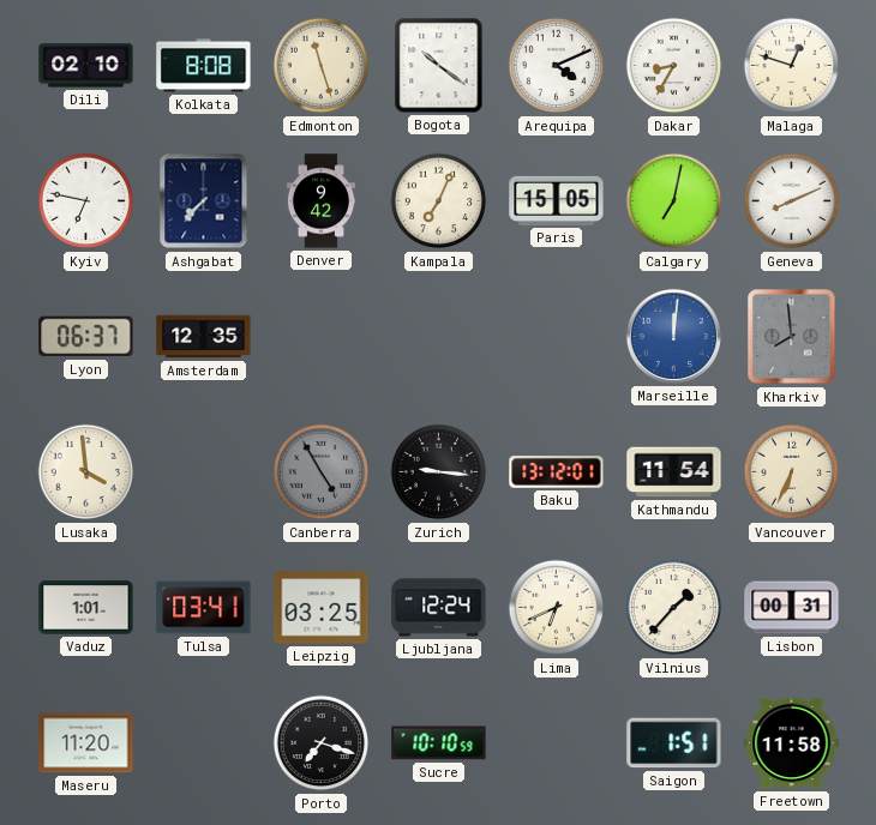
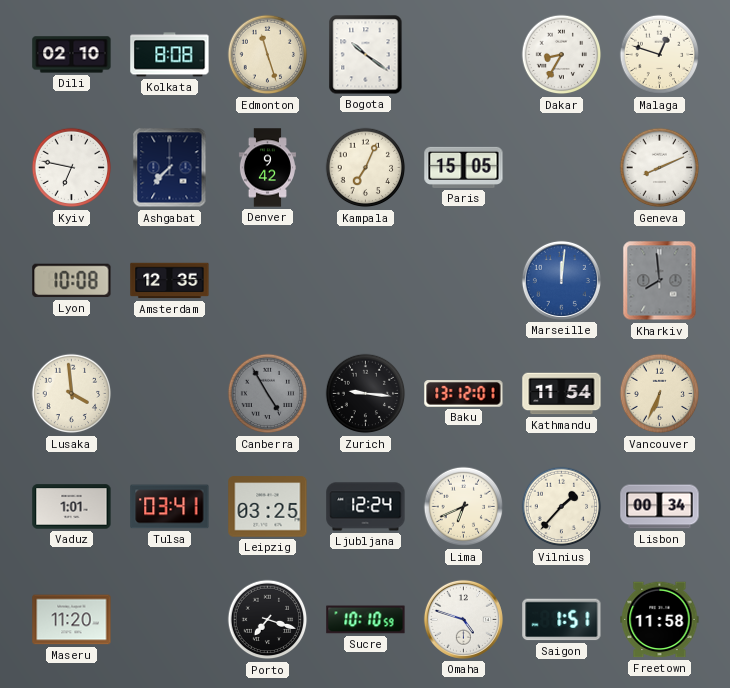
Arequipa: 4:11 -> none (557, 66)
Calgary: 7:02 -> none (674, 201)
Lyon: 06:37 -> 10:08 (72, 281)
Lisbon: 00:31 -> 00:34 (660, 507)
Omaha: none -> 4:48 (463, 619)
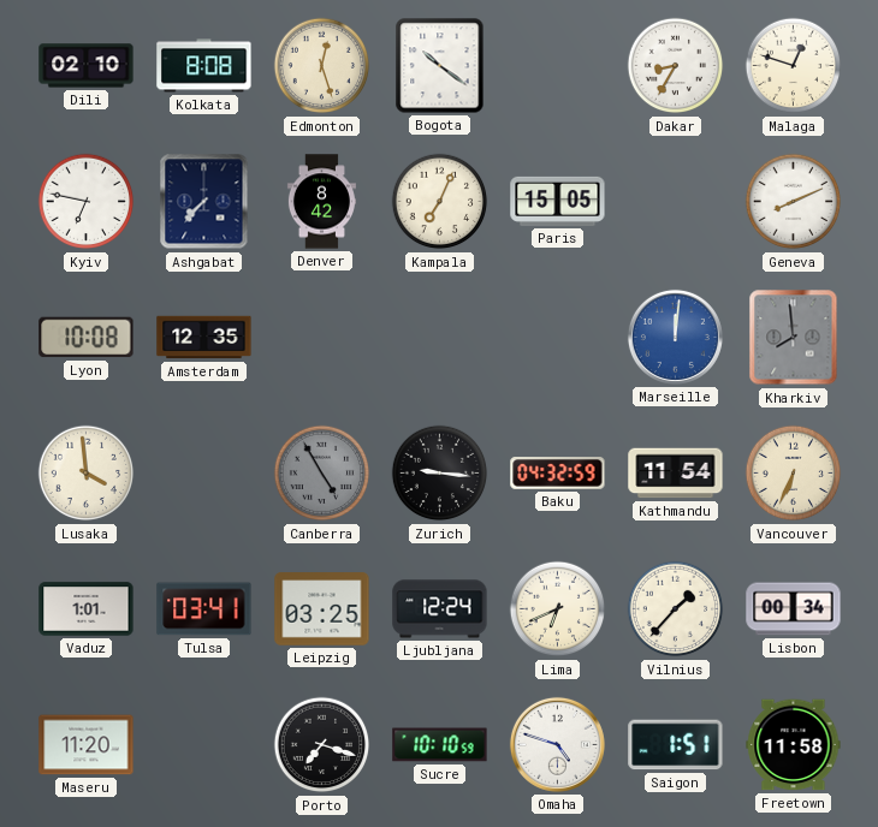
Edmonton: 11:27 -> 12:27 (322, 66)
Denver: 9:42 -> 8:42 (321, 202)
Baku: 13:12 -> 04:32 (558, 474)
